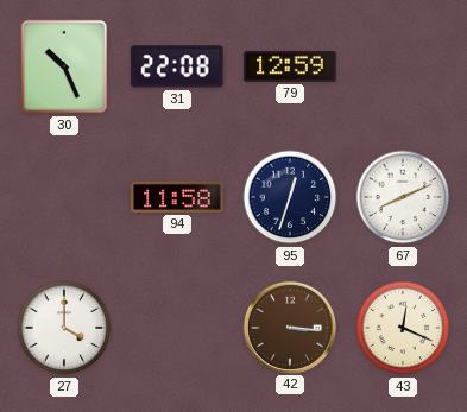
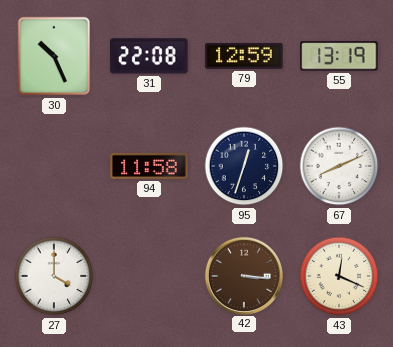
55: none -> 13:19 (339, 56)
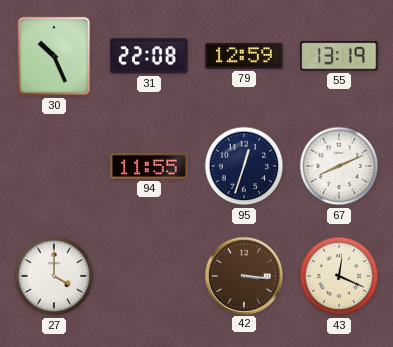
94: 11:58 -> 11:55 (149, 166)
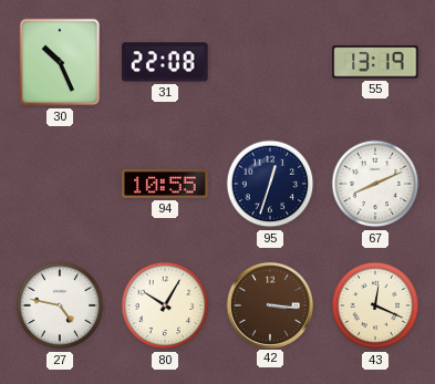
79: 12:59 -> none (244, 56)
94: 11:55 -> 10:55 (165, 184)
27: 4:00 -> 4:47 (60, 305)
80: none -> 10:05 (165, 305)
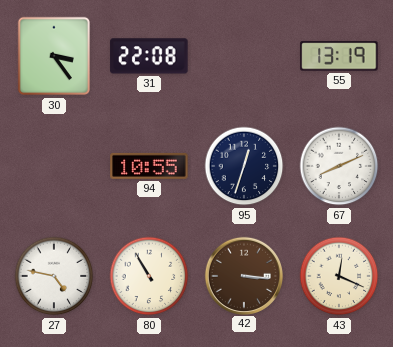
30: 10:26 -> 3:24 (54, 56)
80: 10:05 -> 10:55 (149, 276)
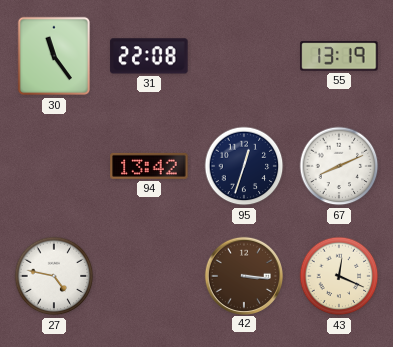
30: 3:24 -> 11:24 (54, 56)
94: 10:55 -> 13:42 (149, 166)
80: 10:55 -> none (149, 276)
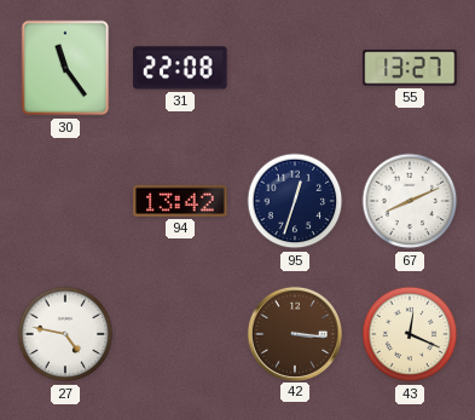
55: 13:19 -> 13:27 (410, 68)
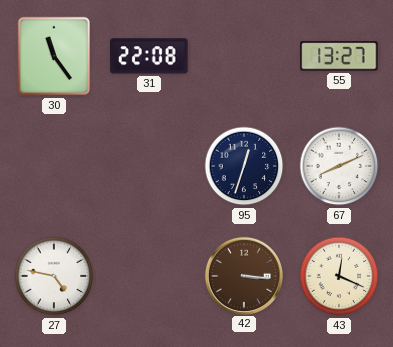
94: 13:42 -> none (180, 201)
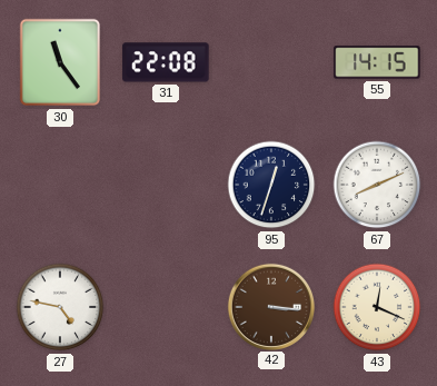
55: 13:27 -> 14:15 (377, 62)
